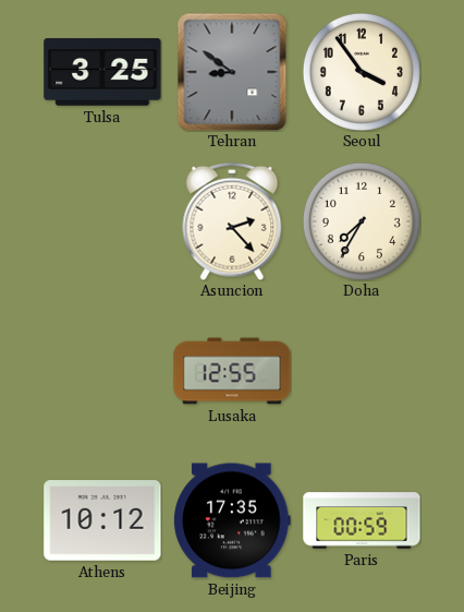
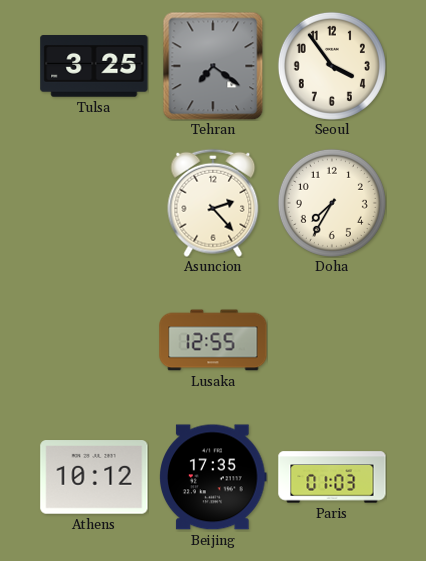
Tehran: 8:51 -> 7:21 (213, 66)
Paris: 00:59 -> 01:03 (332, 477)
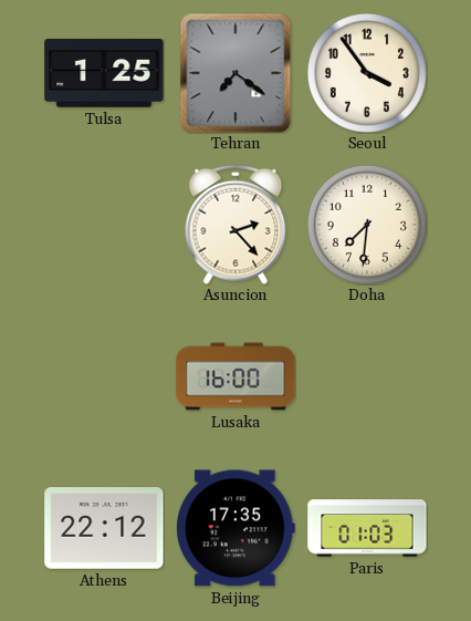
Tulsa: 3:25 -> 1:25 (104, 74)
Doha: 7:35 -> 7:31 (367, 225)
Lusaka: 12:55 -> 16:00 (236, 376)
Athens: 10:12 -> 22:12 (104, 528)
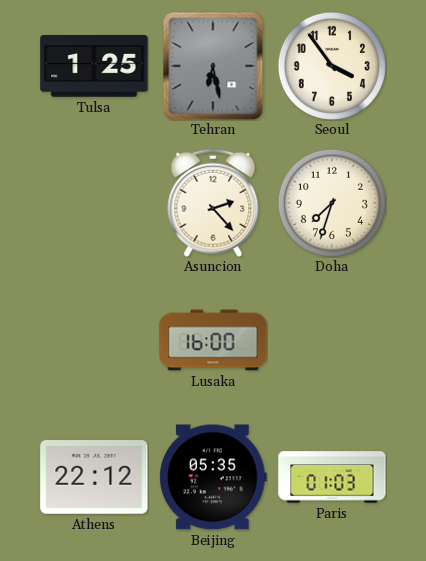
Tehran: 7:21 -> 6:28 (213, 66)
Doha: 7:31 -> 7:33 (332, 203)
Beijing: 17:35 -> 05:35 (213, 477)
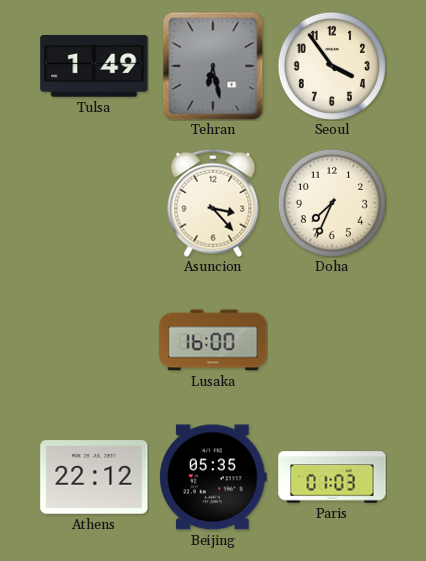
Tulsa: 1:25 -> 1:49 (94, 67)
Asuncion: 2:23 -> 3:23 (213, 203)
Doha: 7:33 -> 7:34 (332, 203)
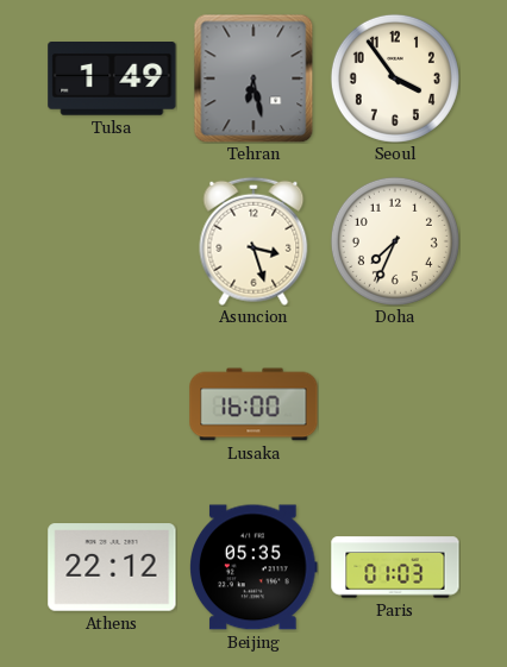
Asuncion: 3:23 -> 3:27 (253, 241)
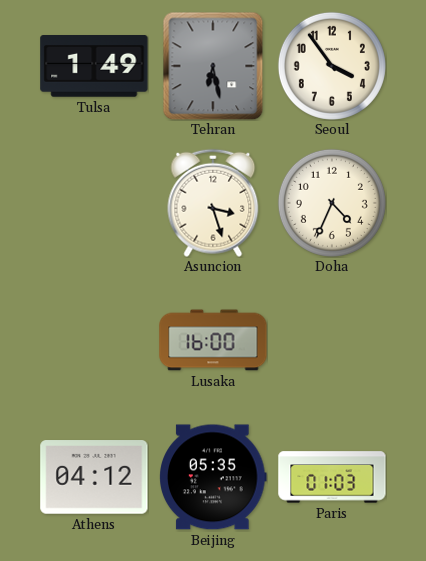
Doha: 7:34 -> 4:34 (332, 203)
Athens: 22:12 -> 04:12 (94, 477)
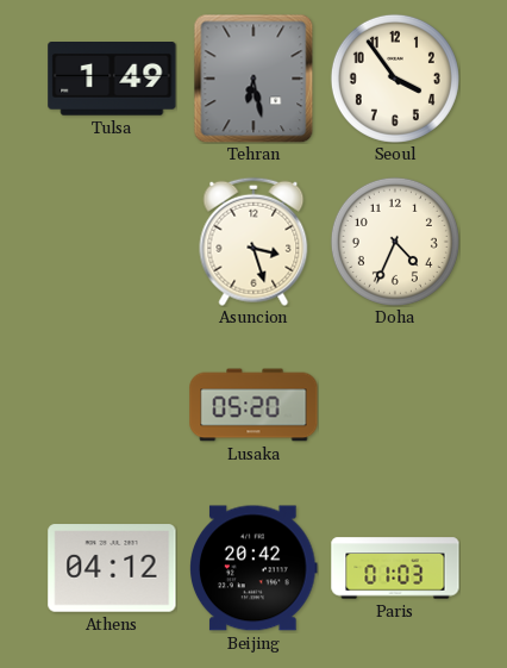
Lusaka: 16:00 -> 05:20 (253, 405)
Beijing: 05:35 -> 20:42 (253, 568)
